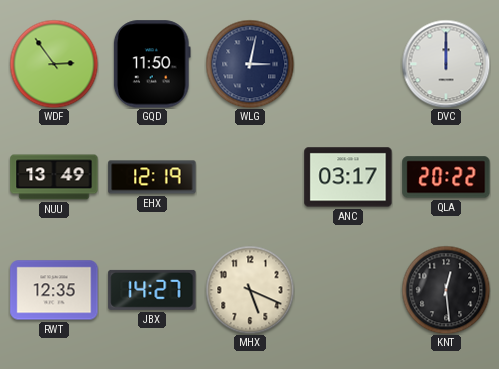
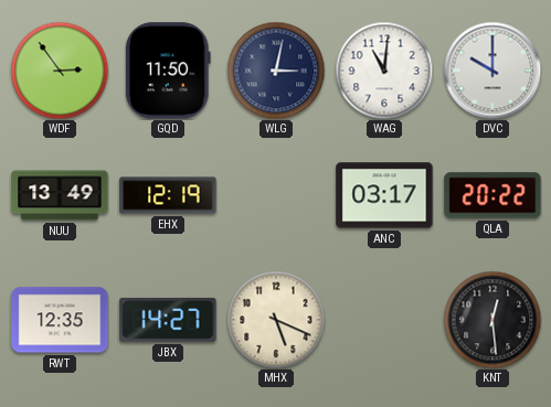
WAG: none -> 11:01 (384, 71)
DVC: 12:00 -> 10:00 (492, 71)
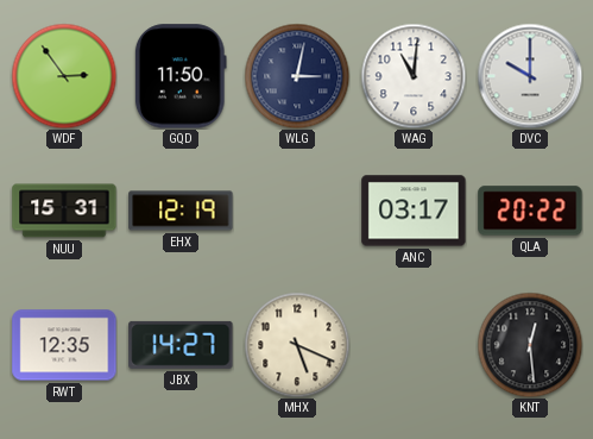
NUU: 13:49 -> 15:31 (64, 211)
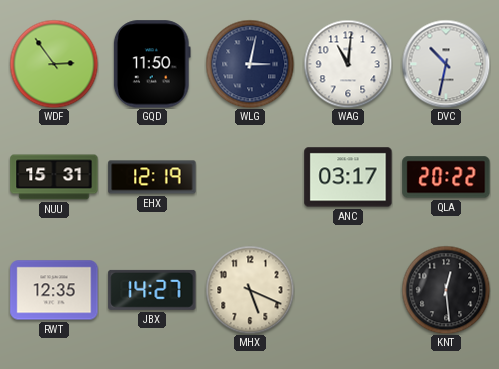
DVC: 10:00 -> 10:32 (446, 64)
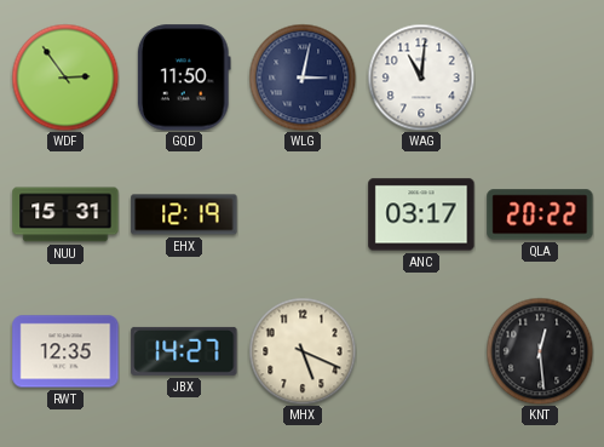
DVC: 10:32 -> none (446, 64)
